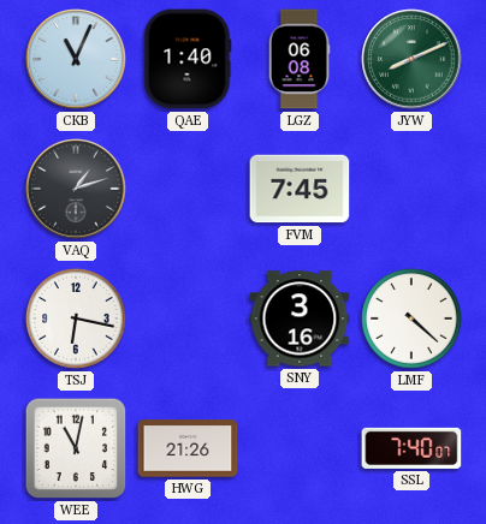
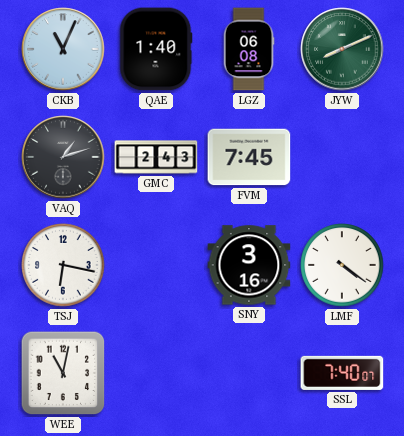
GMC: none -> 2:43 (156, 157)
LMF: 4:22 -> 4:21 (342, 265)
HWG: 21:26 -> none (188, 448)
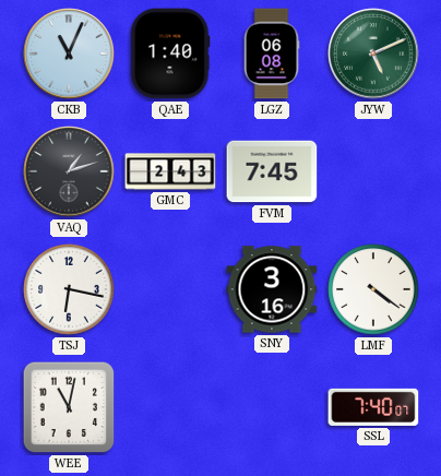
JYW: 8:11 -> 5:11 (373, 53)
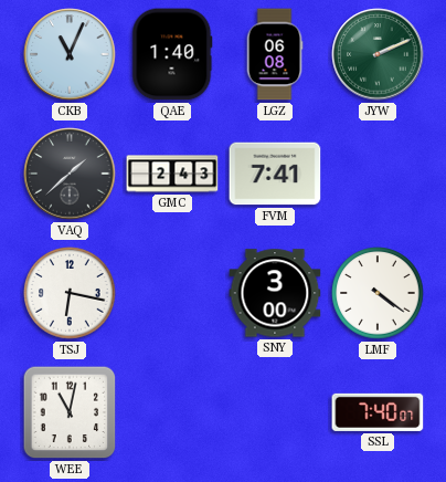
JYW: 5:11 -> 2:11 (378, 54)
VAQ: 1:12 -> 1:38 (70, 174)
FVM: 7:45 -> 7:41 (275, 174)
SNY: 3:16 -> 3:00 (275, 293)
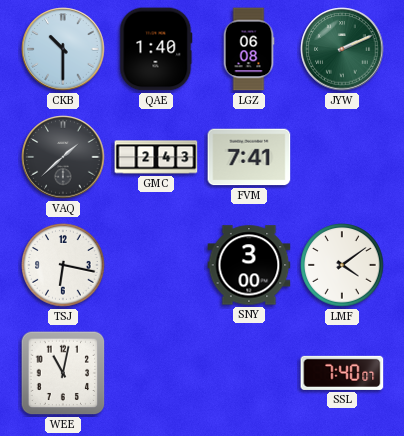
CKB: 11:04 -> 10:30 (63, 49)
LMF: 4:21 -> 4:09 (342, 265)
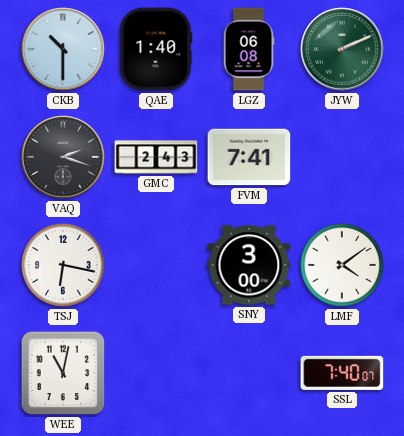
VAQ: 1:38 -> 2:18 (63, 157)
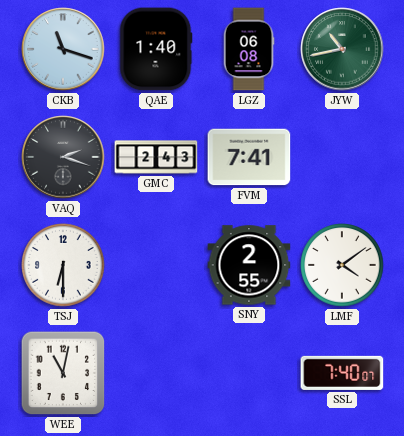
CKB: 10:30 -> 11:18 (63, 49)
JYW: 2:11 -> 10:43 (342, 49)
TSJ: 6:17 -> 6:30 (63, 265)
SNY: 3:00 -> 2:55 (249, 265)
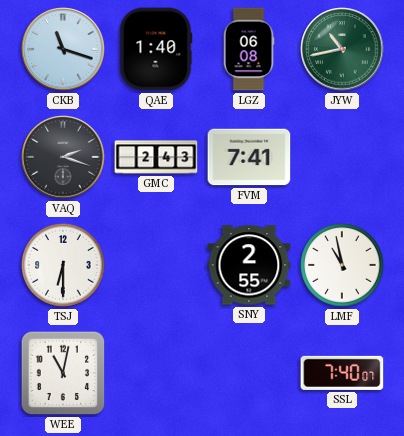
LMF: 4:09 -> 10:58 (342, 265)
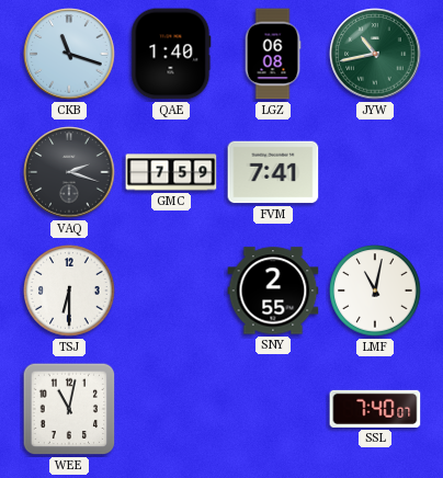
GMC: 2:43 -> 7:59 (171, 172)
LMF: 10:58 -> 11:02 (375, 291)
